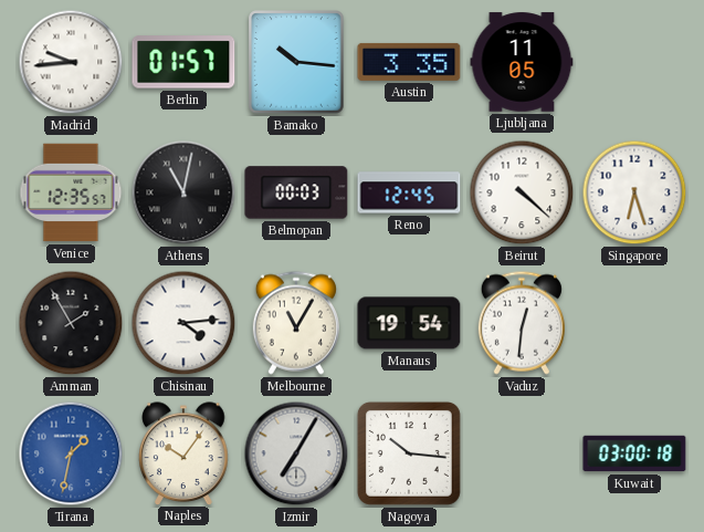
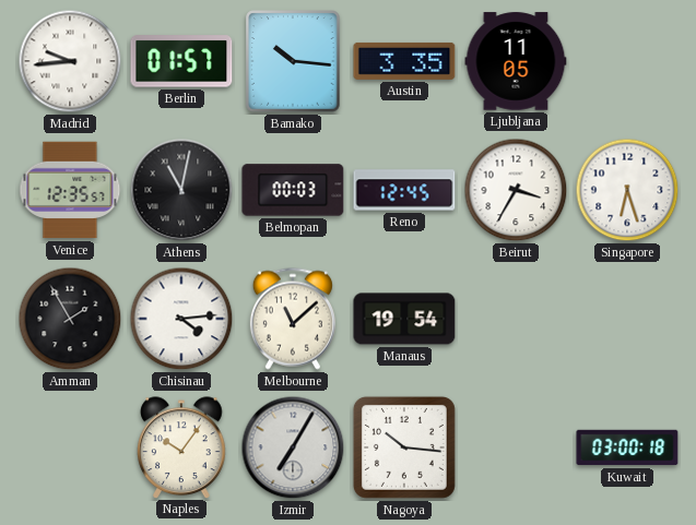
Beirut: 4:22 -> 3:35 (516, 190)
Melbourne: 11:05 -> 11:08 (293, 319)
Vaduz: 12:31 -> none (522, 323)
Tirana: 1:32 -> none (71, 453)
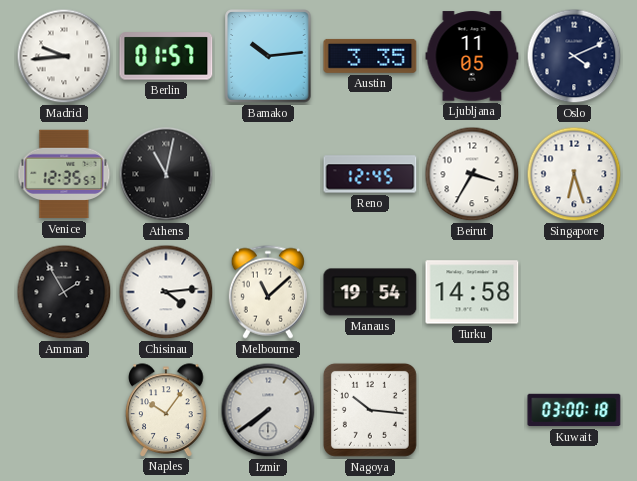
Bamako: 10:16 -> 10:14 (268, 56)
Oslo: none -> 4:11 (574, 56)
Belmopan: 00:03 -> none (293, 190)
Turku: none -> 14:58 (472, 292)
Izmir: 7:05 -> 7:39 (268, 410)
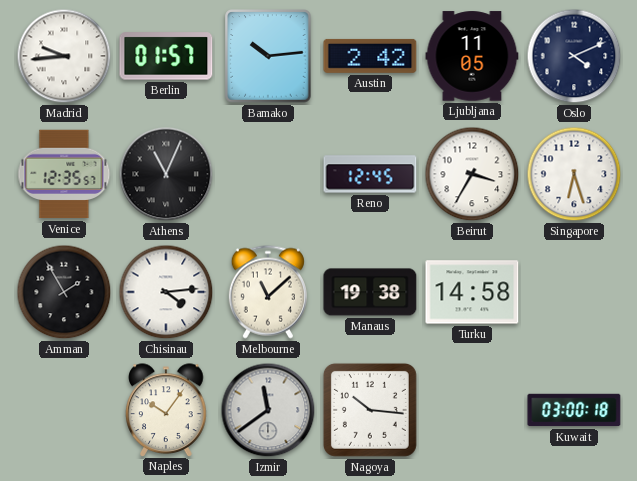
Austin: 3:35 -> 2:42 (370, 56)
Athens: 11:02 -> 11:04 (166, 174)
Manaus: 19:54 -> 19:38 (370, 292)
Izmir: 7:39 -> 11:39 (268, 410)
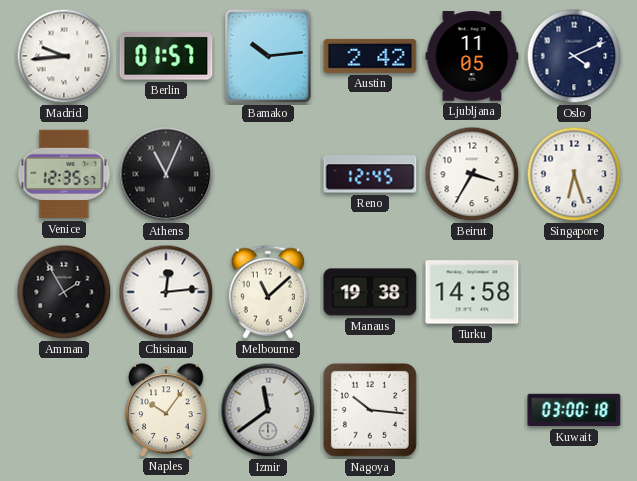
Chisinau: 4:14 -> 12:14 (166, 292)
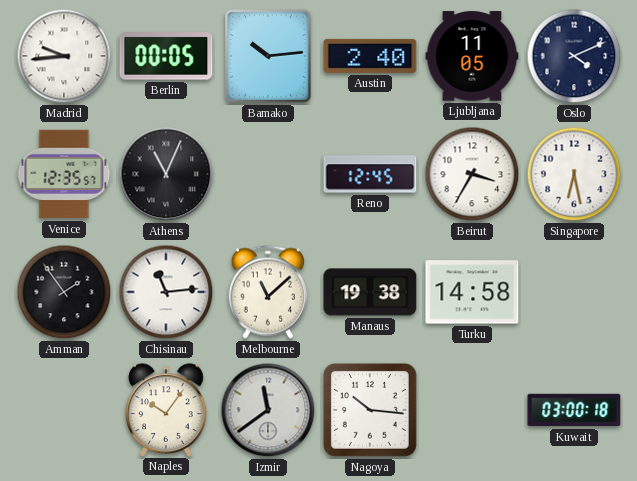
Berlin: 01:57 -> 00:05 (166, 56)
Austin: 2:42 -> 2:40 (370, 56)
Singapore: 6:27 -> 6:28 (574, 174)
Amman: 1:55 -> 1:54 (64, 292)
Chisinau: 12:14 -> 11:14 (166, 292)
